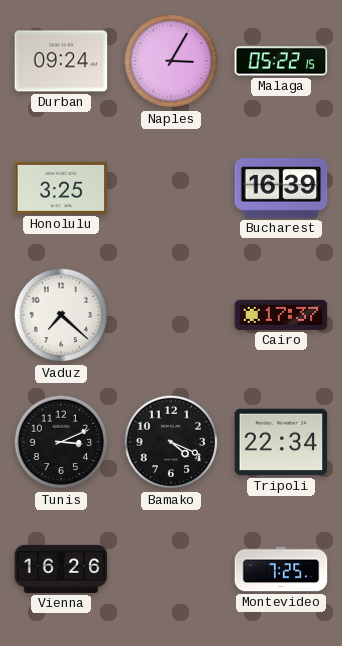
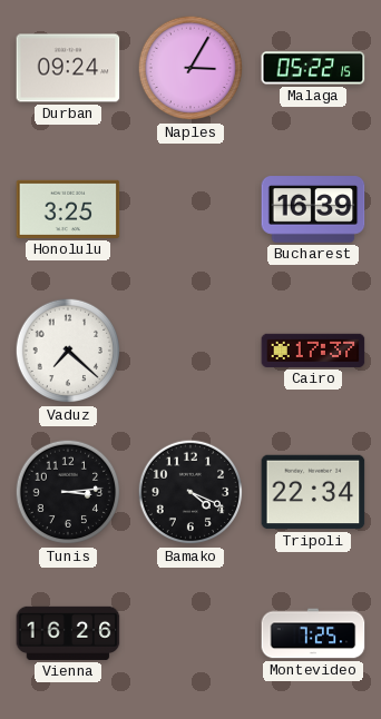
Tunis: 3:11 -> 3:14 (68, 492)
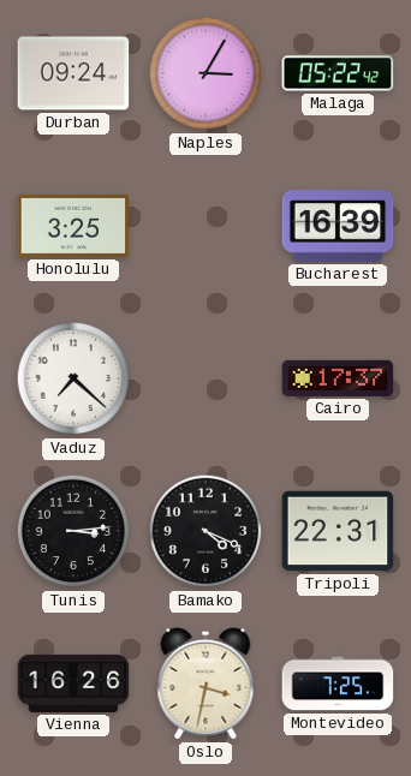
Malaga: 05:22:15 -> 05:22:42 (338, 73)
Tripoli: 22:34 -> 22:31 (338, 531)
Oslo: none -> 3:32 (205, 684)
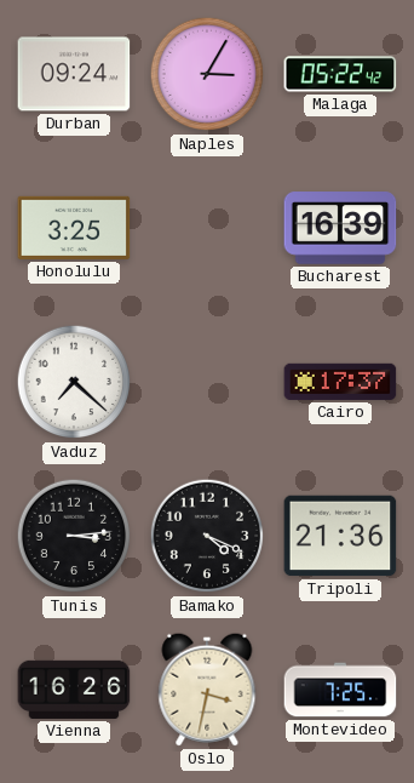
Tripoli: 22:31 -> 21:36 (340, 536)
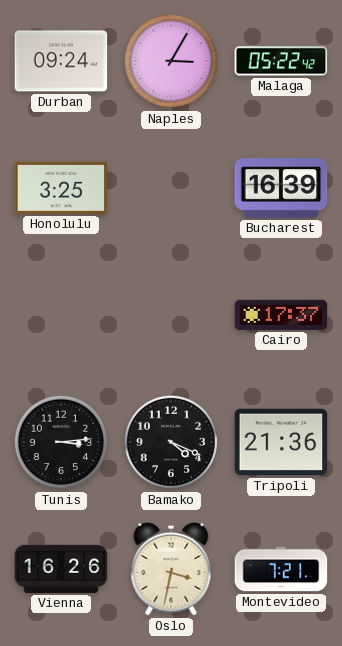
Vaduz: 7:22 -> none (74, 382)
Montevideo: 7:25 -> 7:21 (281, 569)
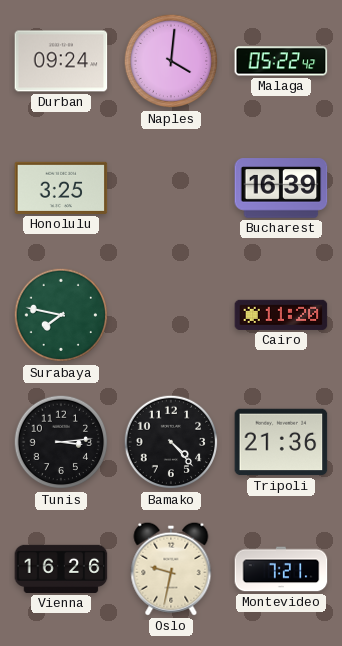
Naples: 3:05 -> 4:01 (171, 61)
Surabaya: none -> 7:47 (61, 315)
Cairo: 17:37 -> 11:20 (281, 315)
Bamako: 4:19 -> 4:23 (171, 442)
Oslo: 3:32 -> 9:32 (171, 569)
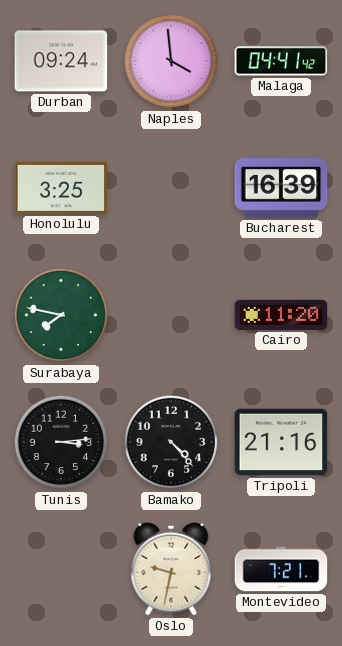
Naples: 4:01 -> 3:59 (171, 61)
Malaga: 05:22 -> 04:41 (281, 61)
Tripoli: 21:36 -> 21:16 (281, 442)
Vienna: 16:26 -> none (61, 569)
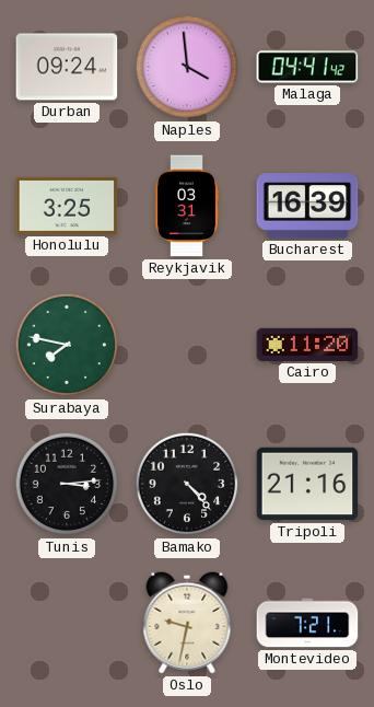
Reykjavik: none -> 03:31 (187, 206)
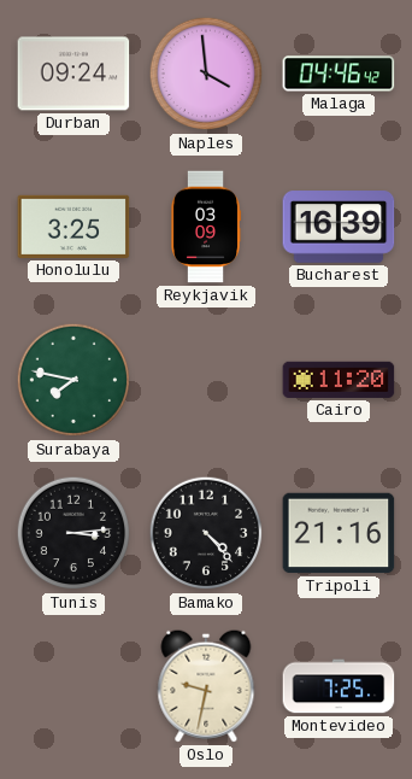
Malaga: 04:41 -> 04:46 (339, 74)
Reykjavik: 03:31 -> 03:09 (206, 227)
Montevideo: 7:21 -> 7:25 (339, 686)
